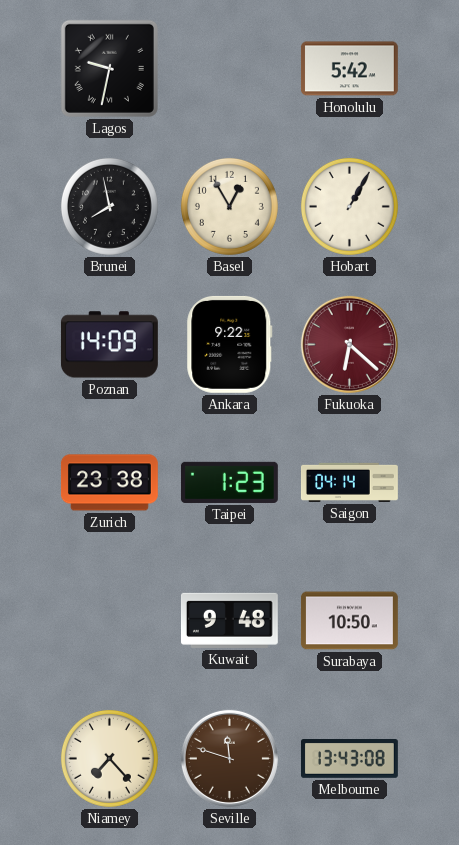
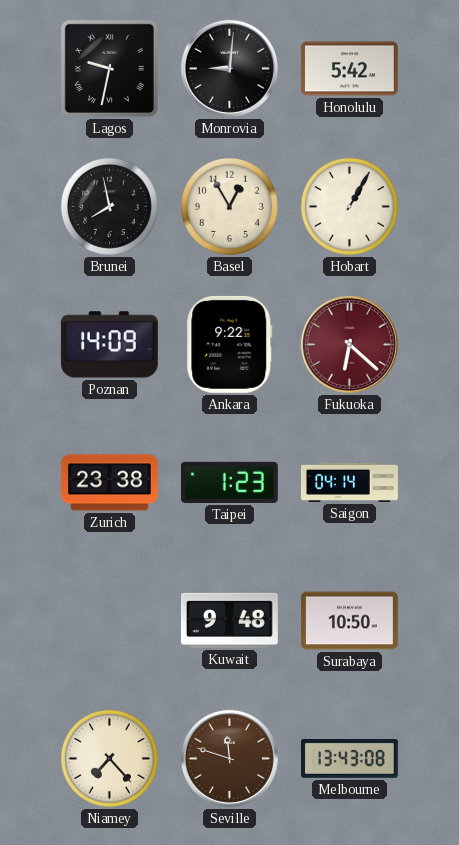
Monrovia: none -> 9:01 (229, 68)
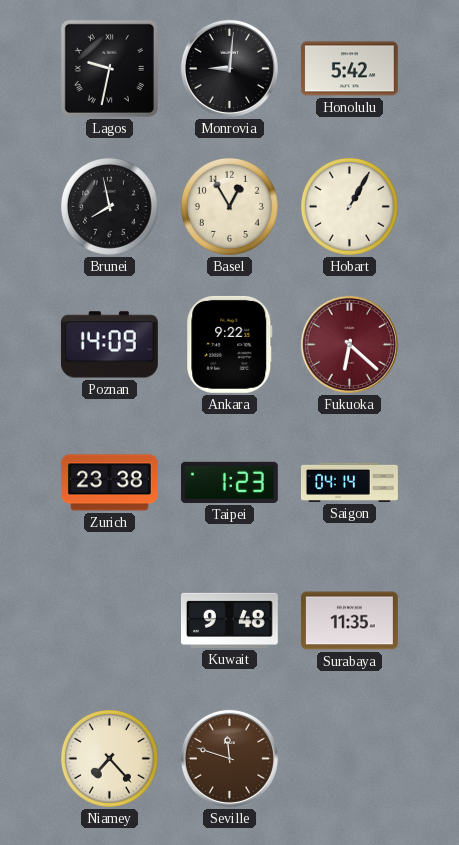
Surabaya: 10:50 -> 11:35 (349, 621)
Melbourne: 13:43 -> none (349, 759)
